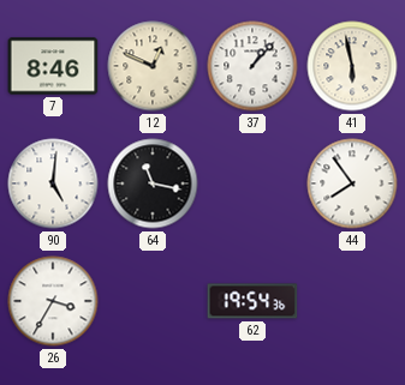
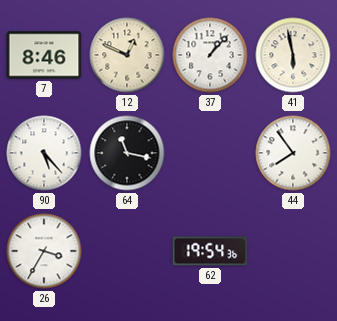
90: 5:01 -> 5:23 (44, 153)
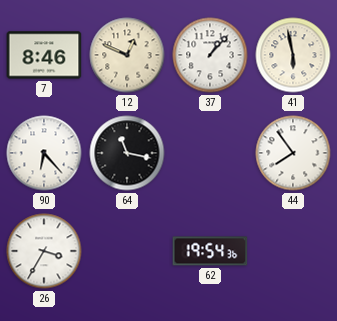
90: 5:23 -> 6:23 (44, 153)
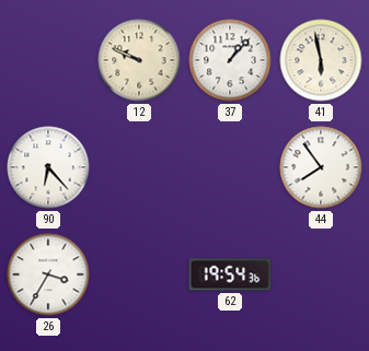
7: 8:46 -> none (44, 55)
12: 12:49 -> 9:49 (139, 60)
64: 11:17 -> none (127, 153)
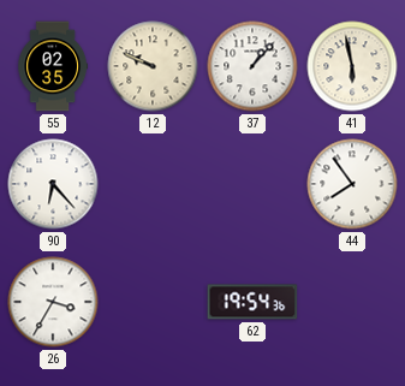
55: none -> 02:35 (52, 66)
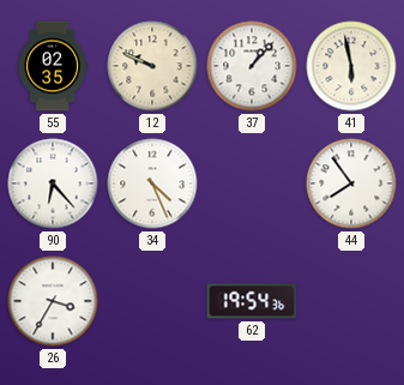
34: none -> 4:26 (152, 184)
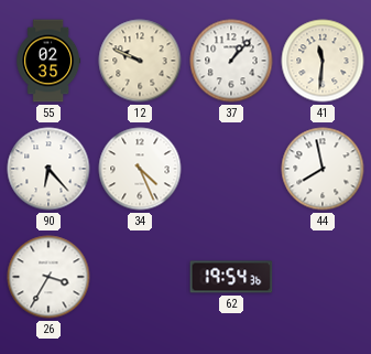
41: 5:58 -> 11:31 (323, 61)
44: 7:54 -> 7:58 (323, 169)
